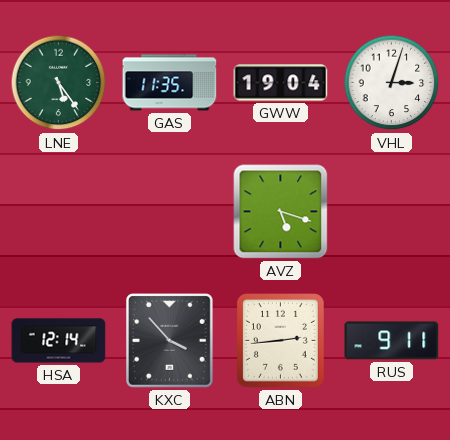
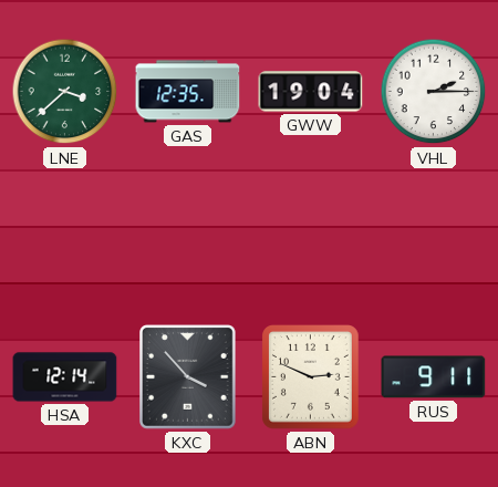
LNE: 5:24 -> 3:38 (65, 92)
GAS: 11:35 -> 12:35 (188, 92)
VHL: 3:03 -> 2:15 (434, 92)
AVZ: 5:18 -> none (281, 212)
ABN: 2:44 -> 2:49 (311, 377)
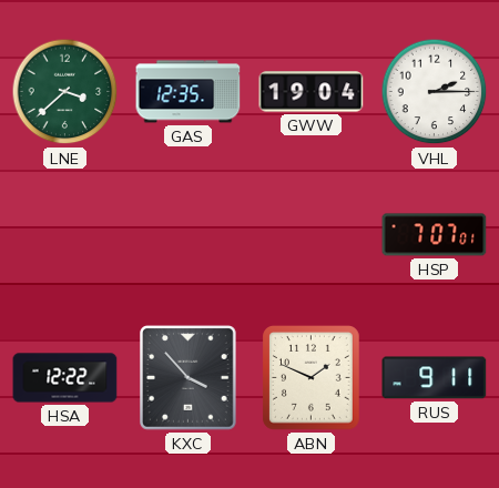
HSP: none -> 7:07 (435, 235)
HSA: 12:14 -> 12:22 (65, 378)
ABN: 2:49 -> 1:49 (312, 378)
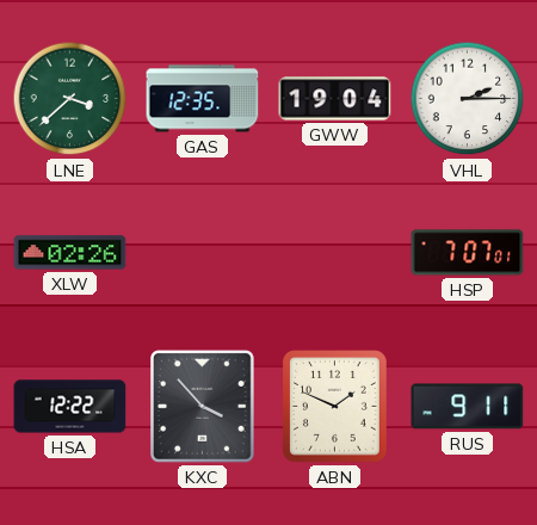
XLW: none -> 02:26 (70, 253)
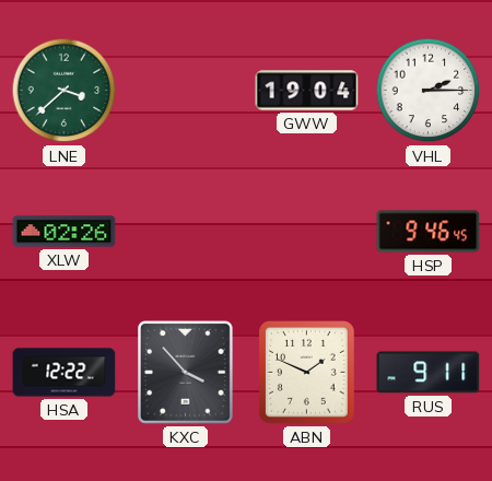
GAS: 12:35 -> none (203, 99)
HSP: 7:07 -> 9:46 (429, 232)
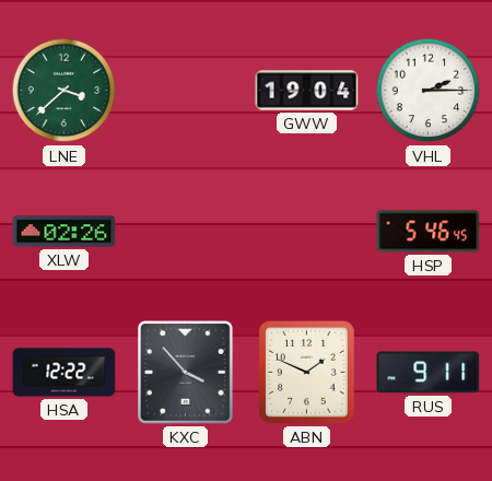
HSP: 9:46 -> 5:46 (429, 232)
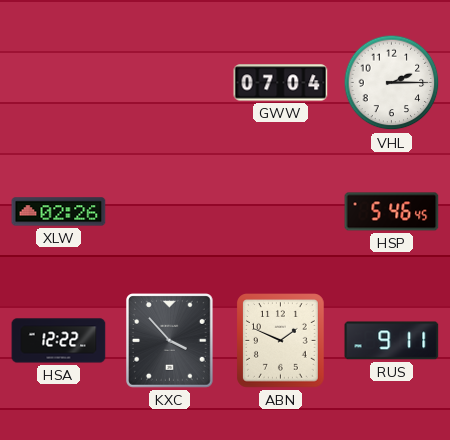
LNE: 3:38 -> none (65, 91)
GWW: 19:04 -> 07:04 (281, 83)
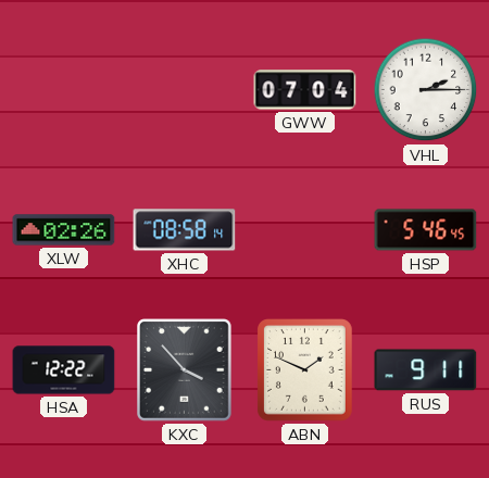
XHC: none -> 08:58 (185, 230)
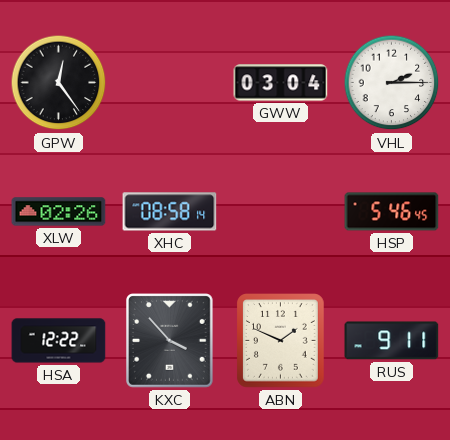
GPW: none -> 12:24 (59, 83)
GWW: 07:04 -> 03:04 (281, 83)
